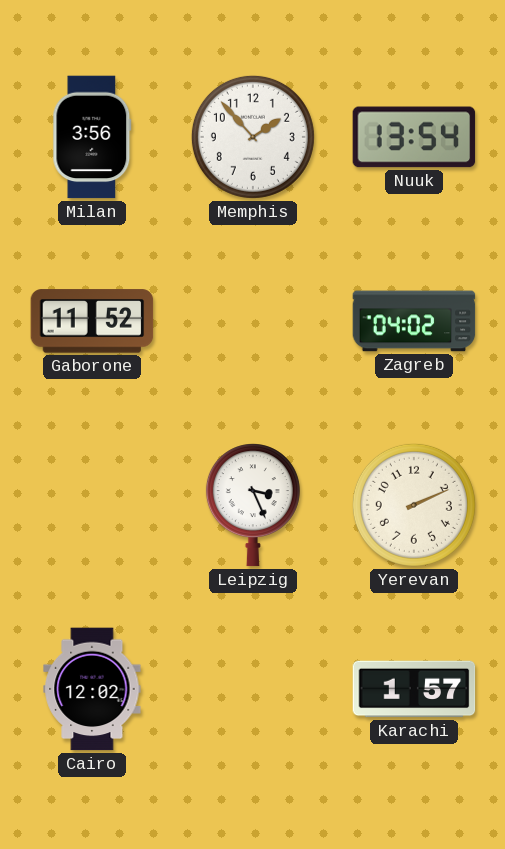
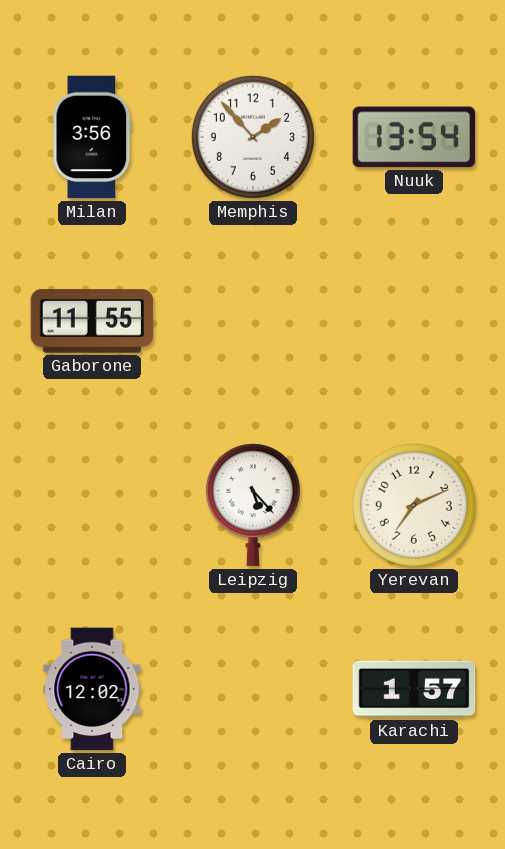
Gaborone: 11:52 -> 11:55 (92, 321)
Zagreb: 04:02 -> none (414, 321)
Leipzig: 3:26 -> 5:23 (253, 505)
Yerevan: 2:11 -> 7:11 (414, 505)
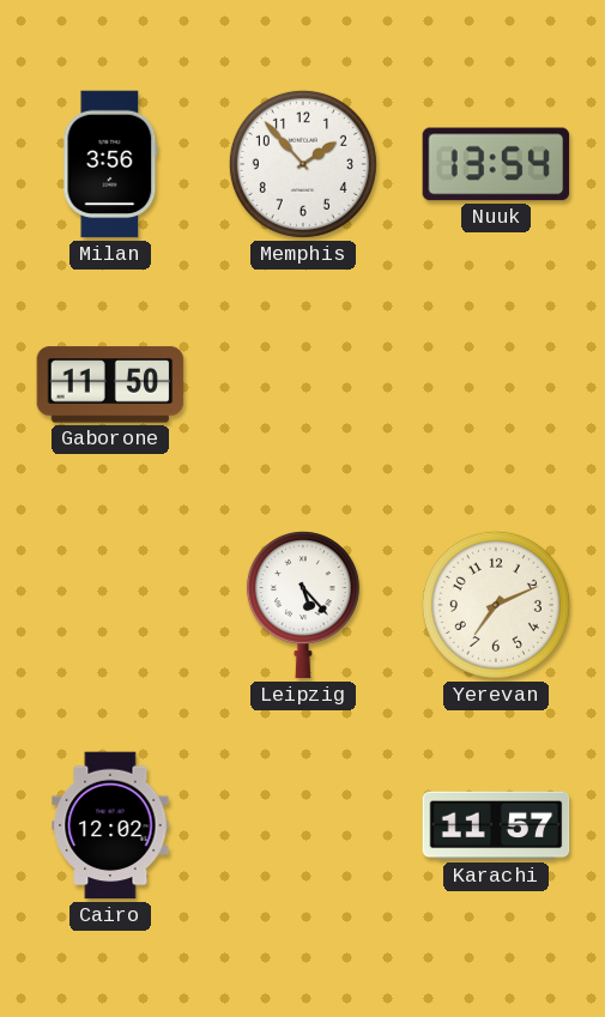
Gaborone: 11:55 -> 11:50 (110, 385)
Karachi: 1:57 -> 11:57 (496, 825)
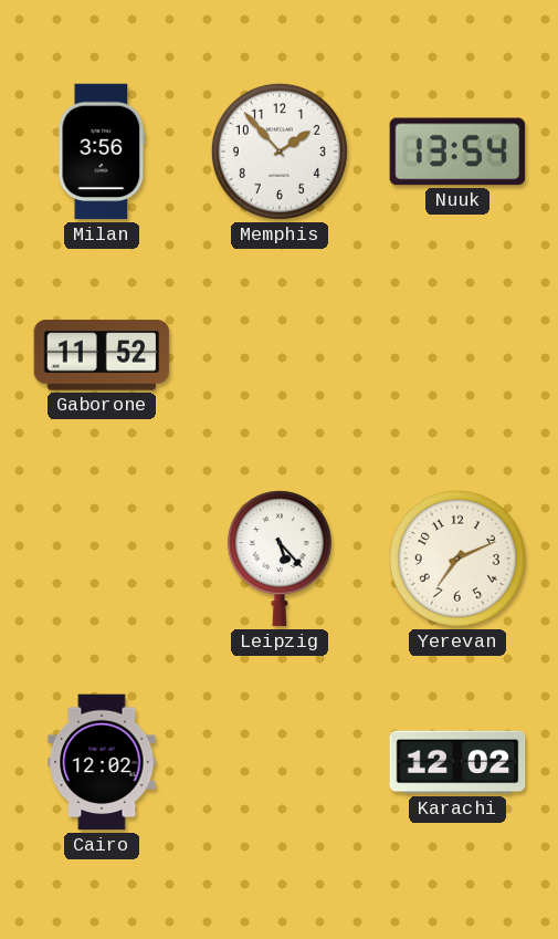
Gaborone: 11:50 -> 11:52 (102, 355)
Karachi: 11:57 -> 12:02 (457, 762)
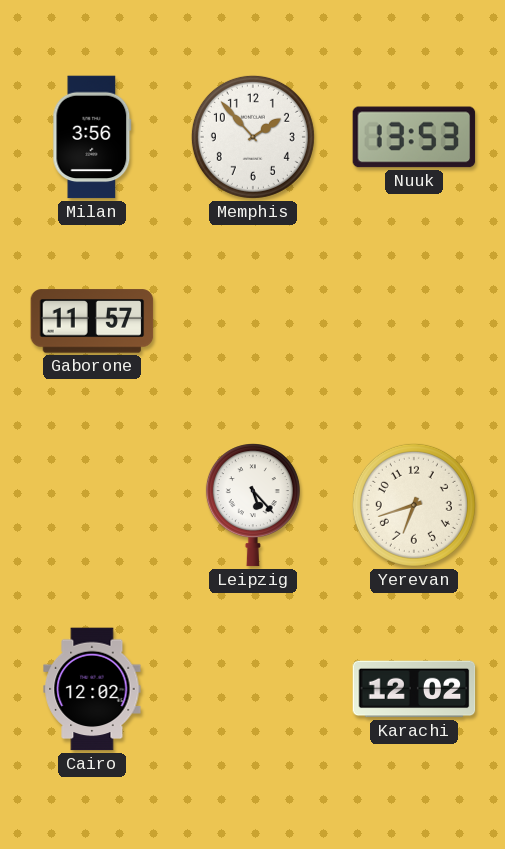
Nuuk: 13:54 -> 13:53 (414, 137)
Gaborone: 11:52 -> 11:57 (92, 321)
Yerevan: 7:11 -> 6:42 (414, 505)
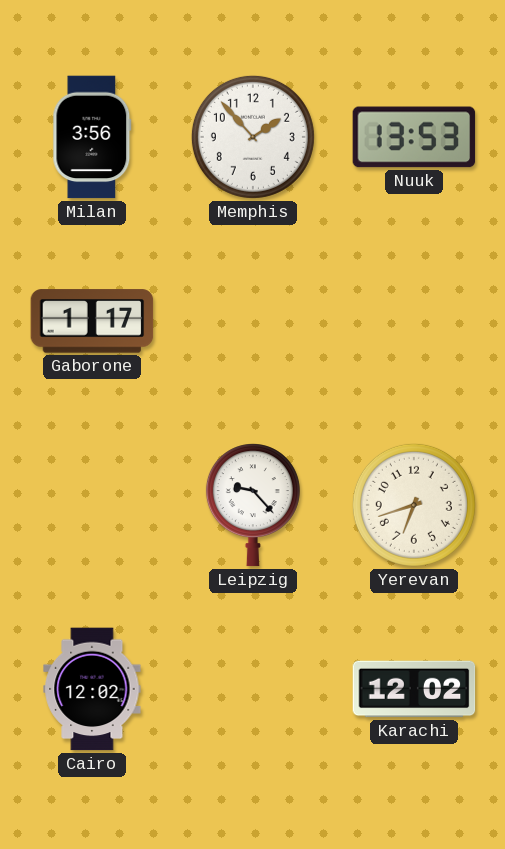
Gaborone: 11:57 -> 1:17 (92, 321)
Leipzig: 5:23 -> 9:23 (253, 505)
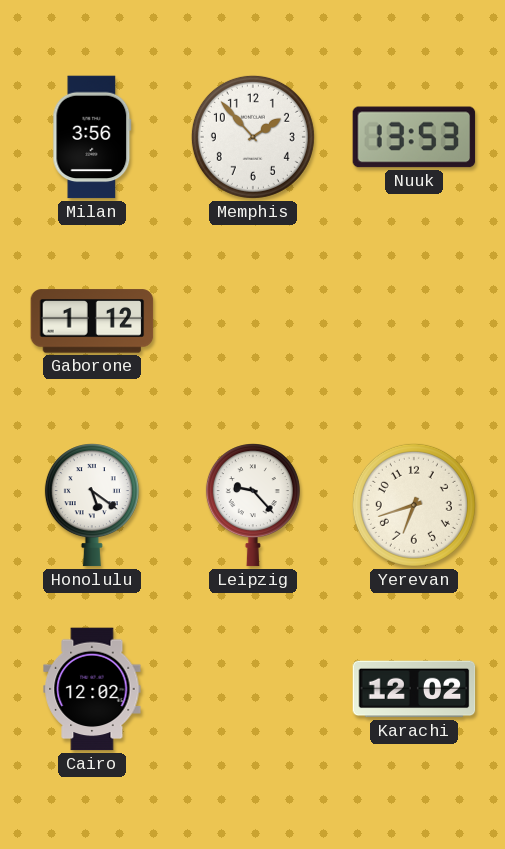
Gaborone: 1:17 -> 1:12 (92, 321)
Honolulu: none -> 5:21 (92, 505)
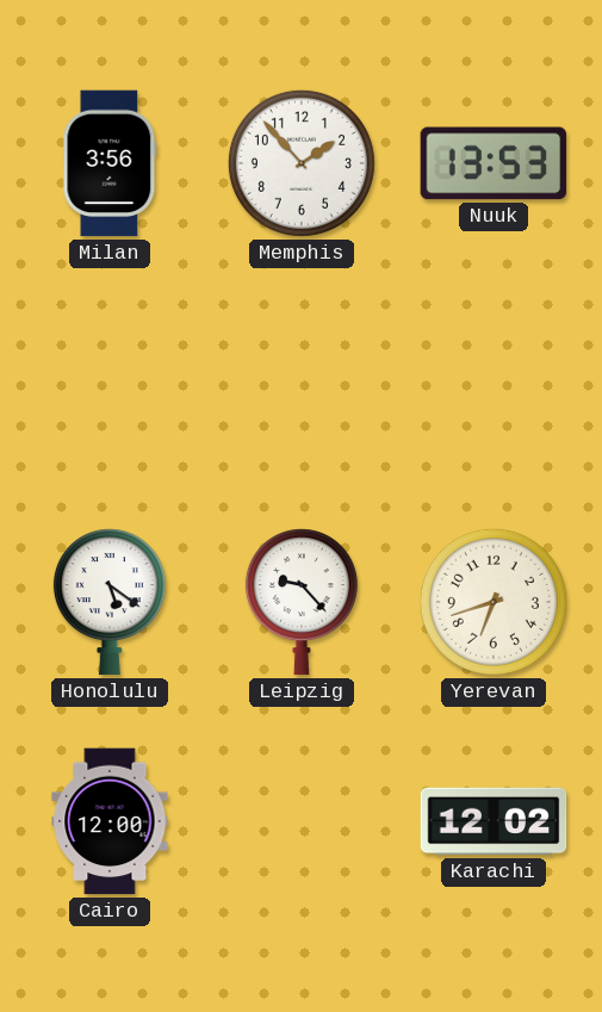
Gaborone: 1:12 -> none (92, 321)
Cairo: 12:02 -> 12:00 (110, 821)
